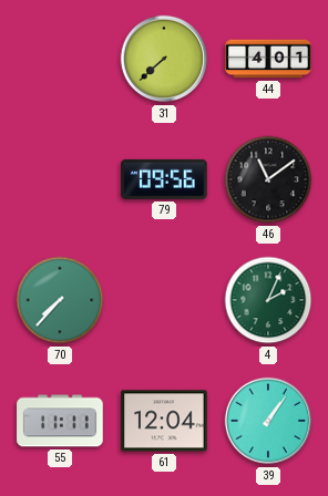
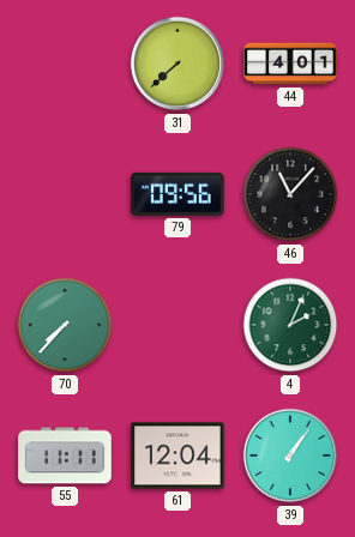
46: 11:09 -> 11:07 (290, 194)
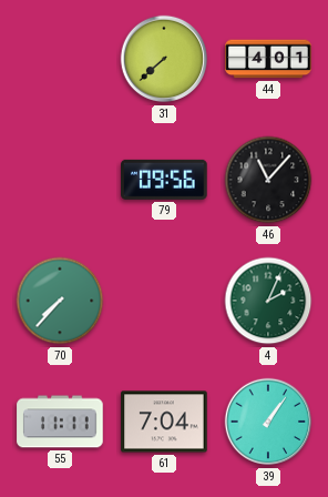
61: 12:04 -> 7:04 (164, 422)
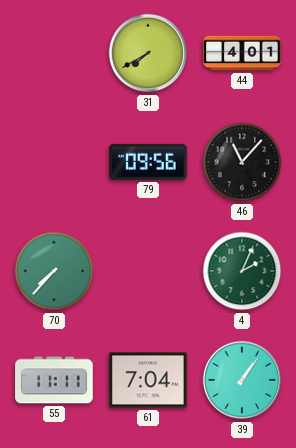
31: 7:38 -> 7:40 (148, 53)
